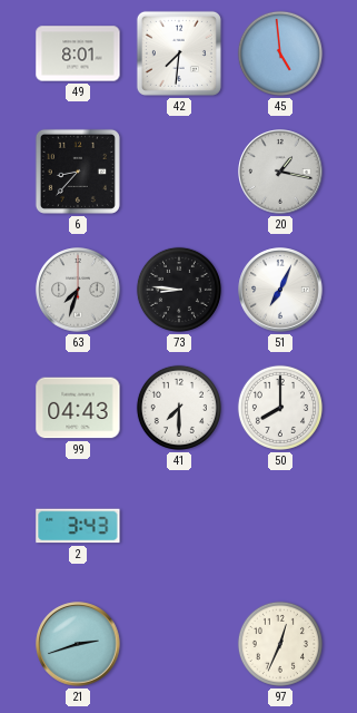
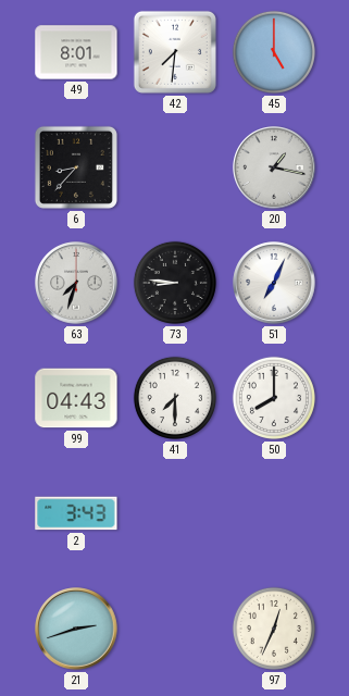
45: 4:59 -> 5:00 (274, 52)
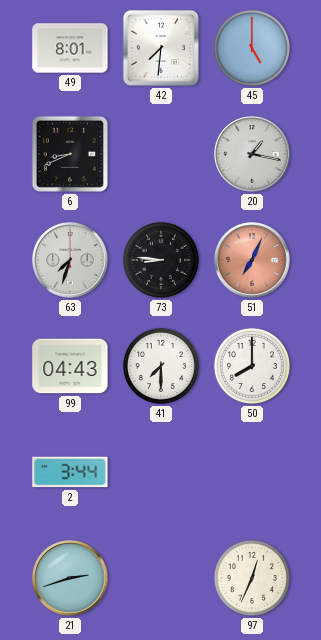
6: 8:37 -> 8:41 (70, 154)
51 dial: white -> salmon (252, 260)
2: 3:43 -> 3:44 (70, 472)
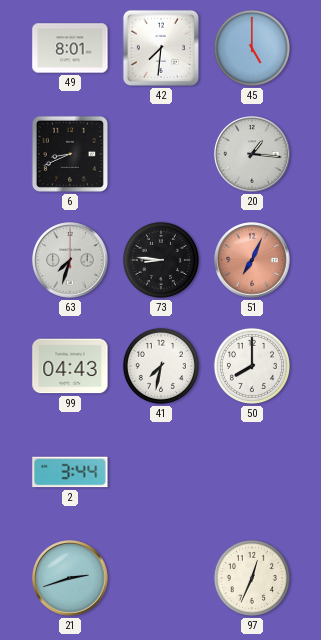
20: 1:17 -> 1:16 (252, 154)
41: 7:30 -> 7:32 (161, 366)
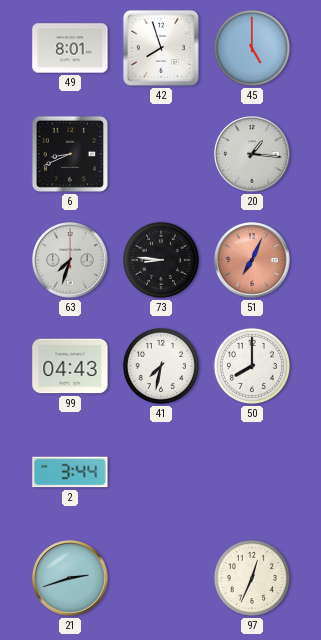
42: 7:31 -> 7:57 (161, 48)
